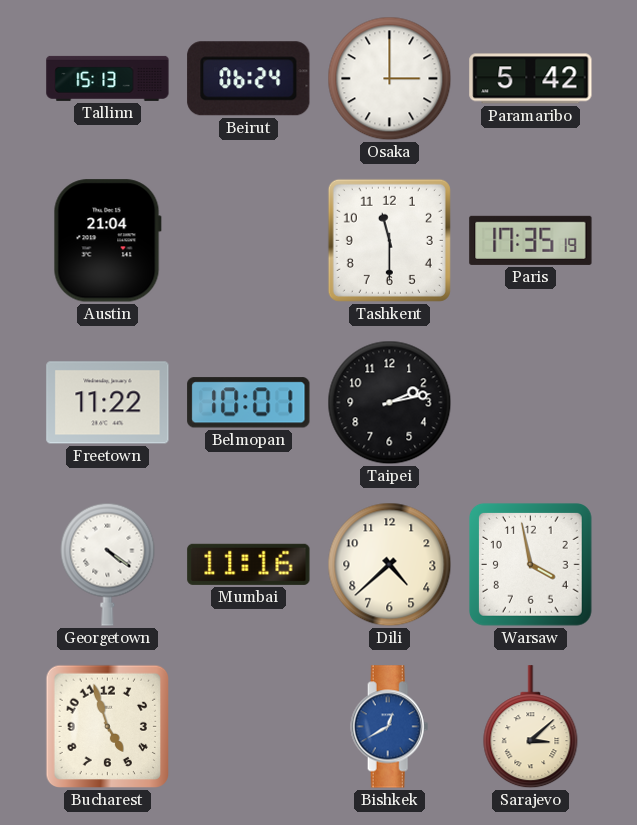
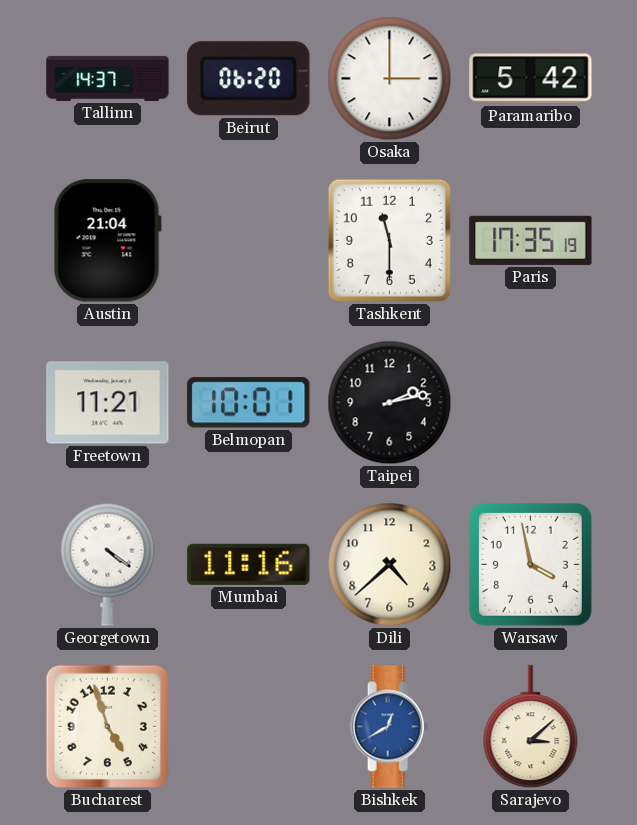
Tallinn: 15:13 -> 14:37 (108, 78)
Beirut: 06:24 -> 06:20 (249, 79)
Freetown: 11:22 -> 11:21 (108, 403)
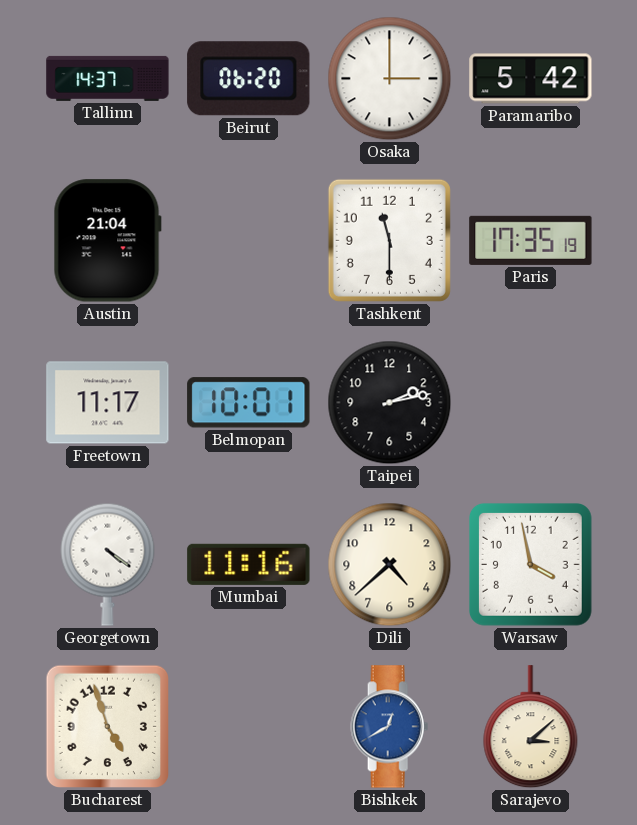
Freetown: 11:21 -> 11:17 (108, 403)
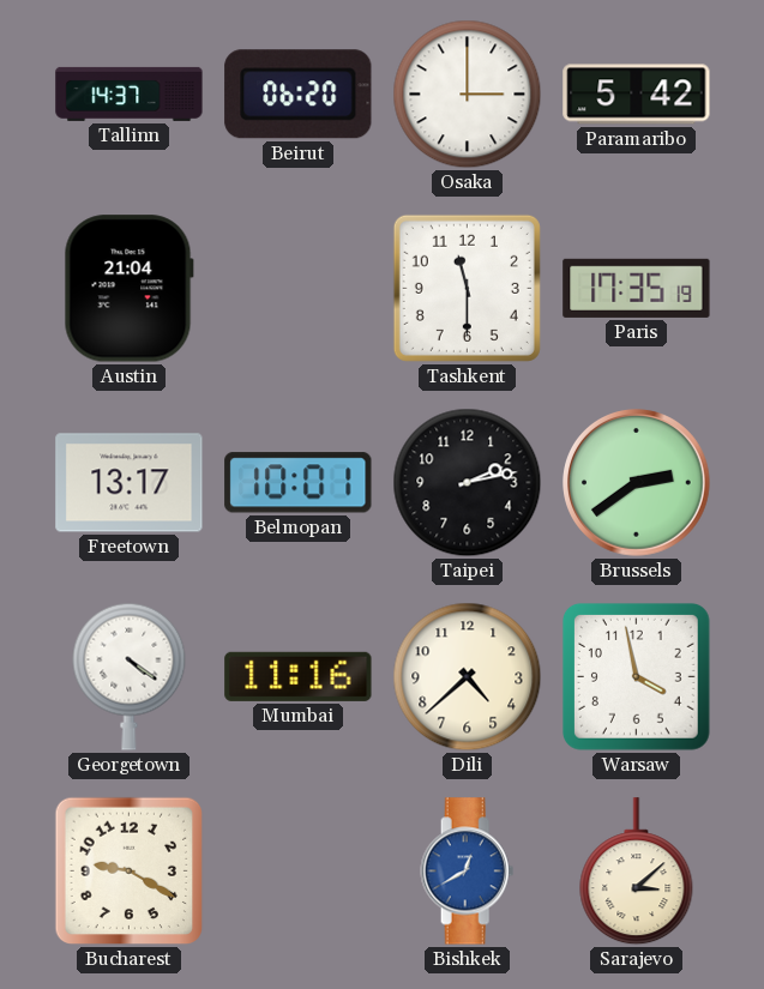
Freetown: 11:17 -> 13:17 (130, 483)
Brussels: none -> 2:39 (637, 483)
Bucharest: 4:57 -> 9:20 (130, 872)
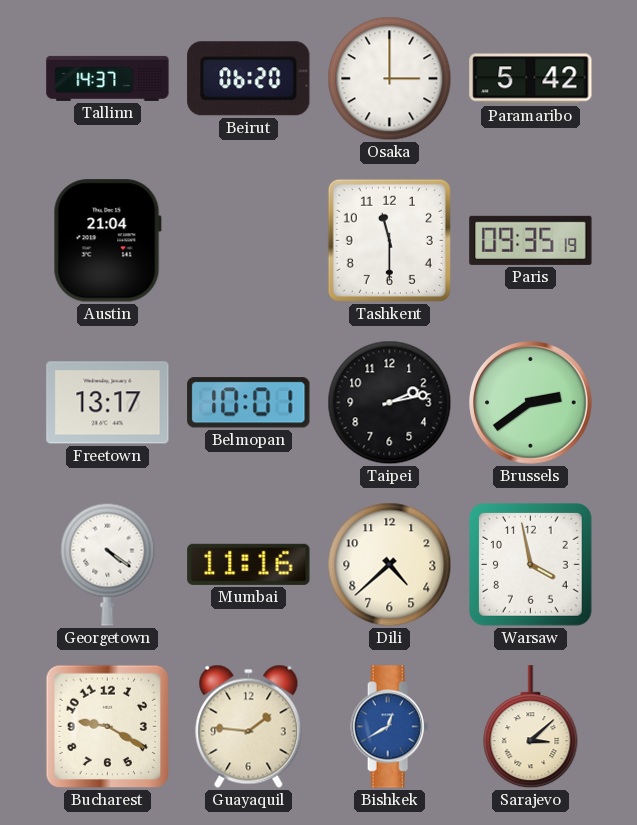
Paris: 17:35 -> 09:35 (531, 240)
Guayaquil: none -> 1:46 (249, 726)
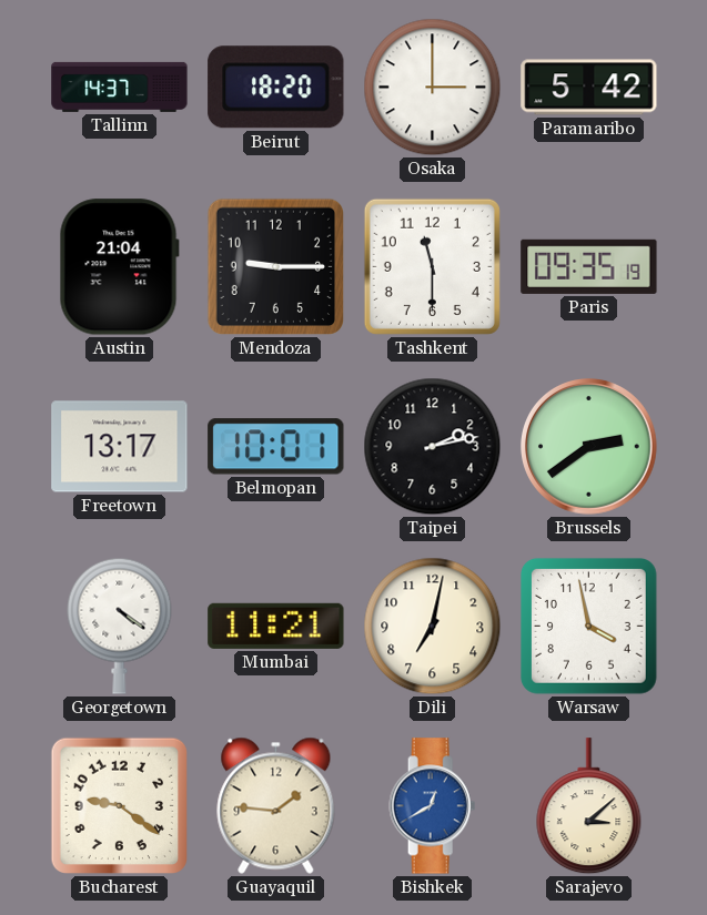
Beirut: 06:20 -> 18:20 (276, 88)
Mendoza: none -> 9:15 (276, 267)
Mumbai: 11:16 -> 11:21 (276, 626)
Dili: 4:38 -> 7:02 (433, 627)
Bucharest: 9:20 -> 9:21 (120, 806)
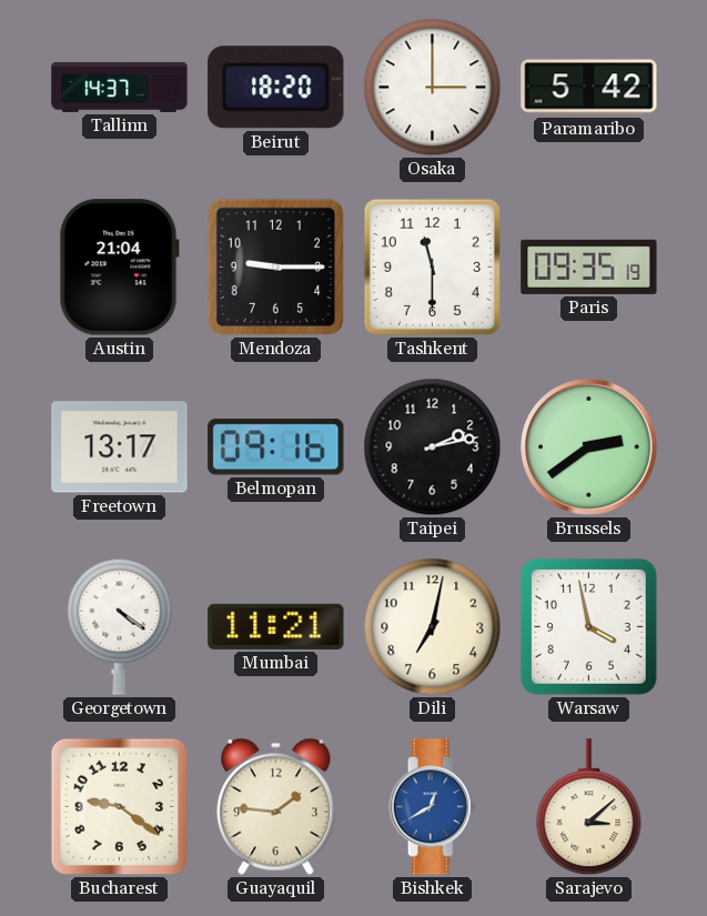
Belmopan: 10:01 -> 09:16 (276, 447)
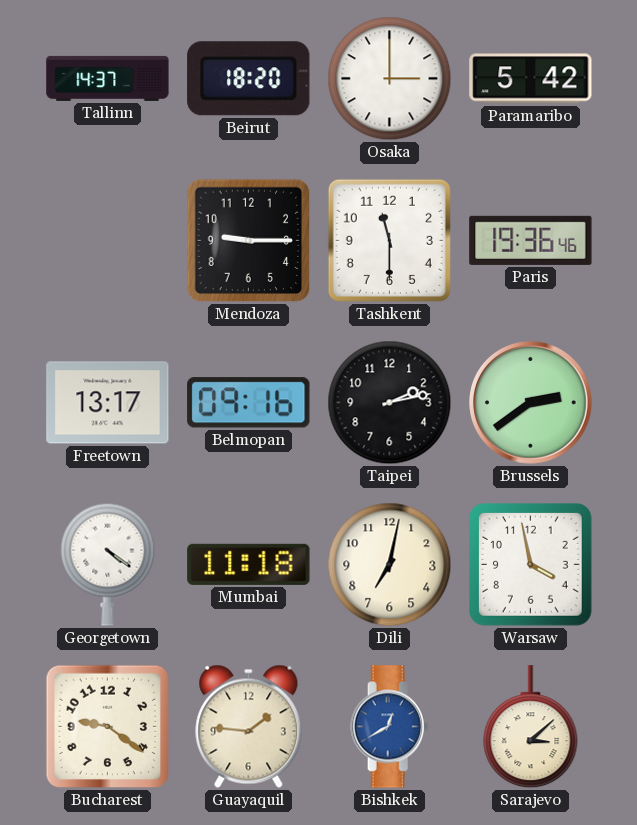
Austin: 21:04 -> none (119, 268)
Paris: 09:35 -> 19:36 (531, 240)
Mumbai: 11:21 -> 11:18 (249, 564)
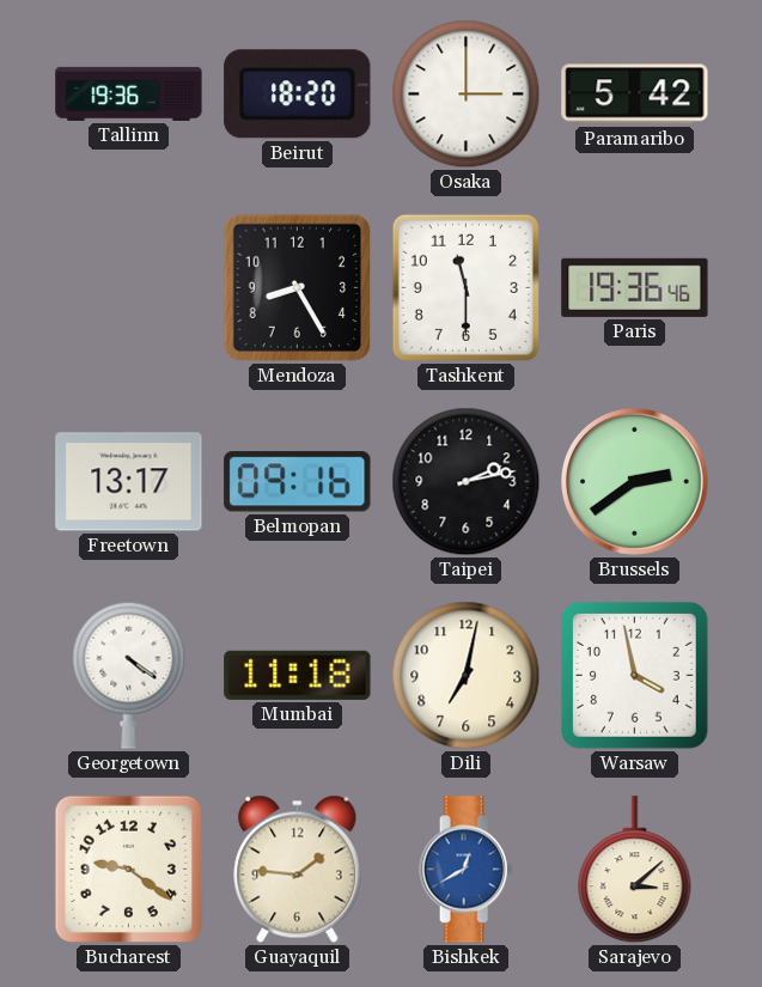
Tallinn: 14:37 -> 19:36 (129, 93)
Mendoza: 9:15 -> 8:25 (298, 288)
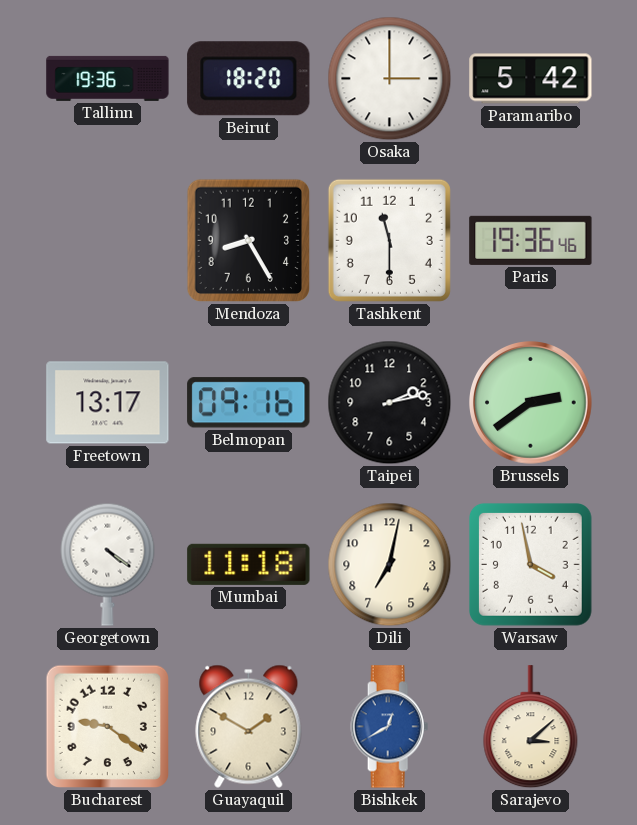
Guayaquil: 1:46 -> 1:50 (249, 726)
